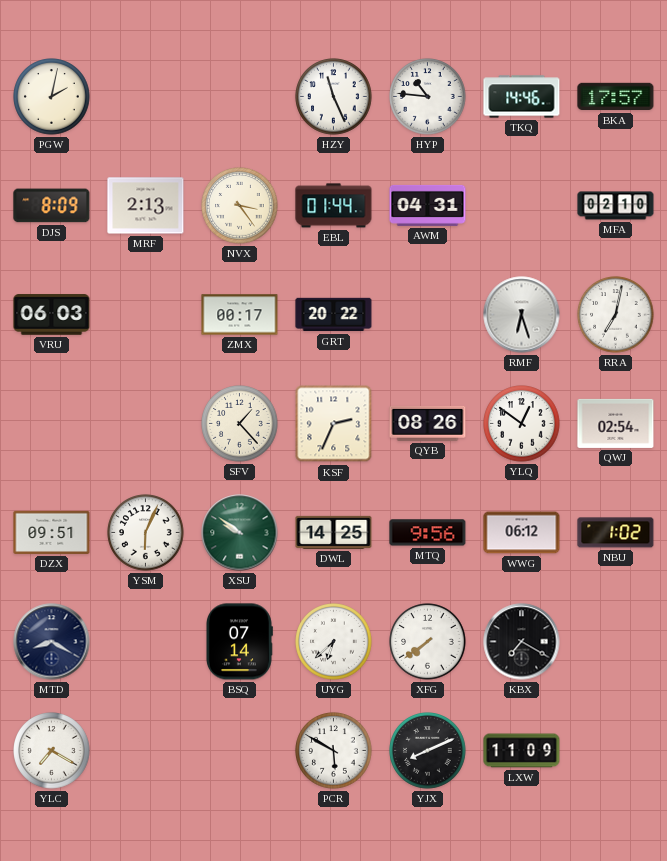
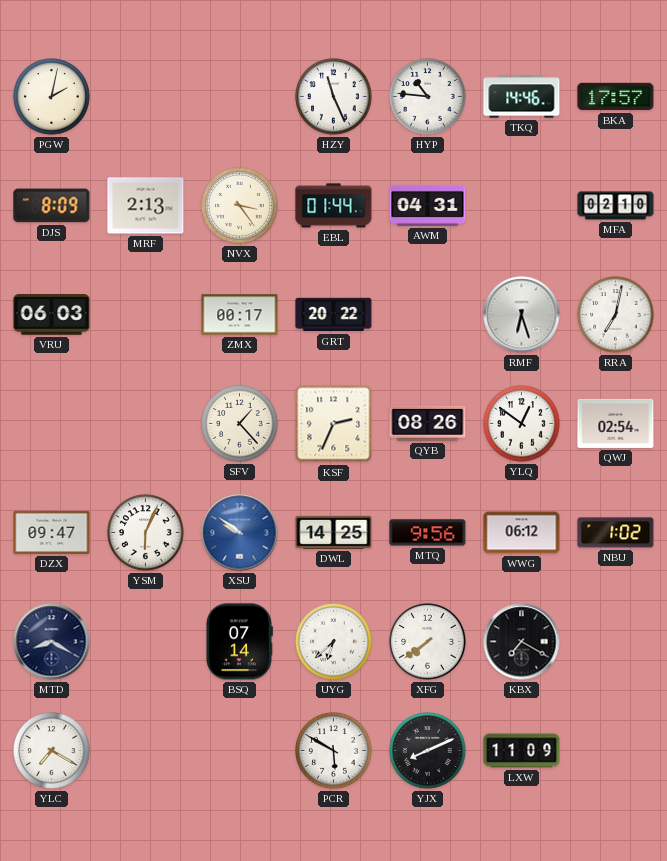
DZX: 09:51 -> 09:47 (52, 532)
XSU dial: green -> blue (240, 533)
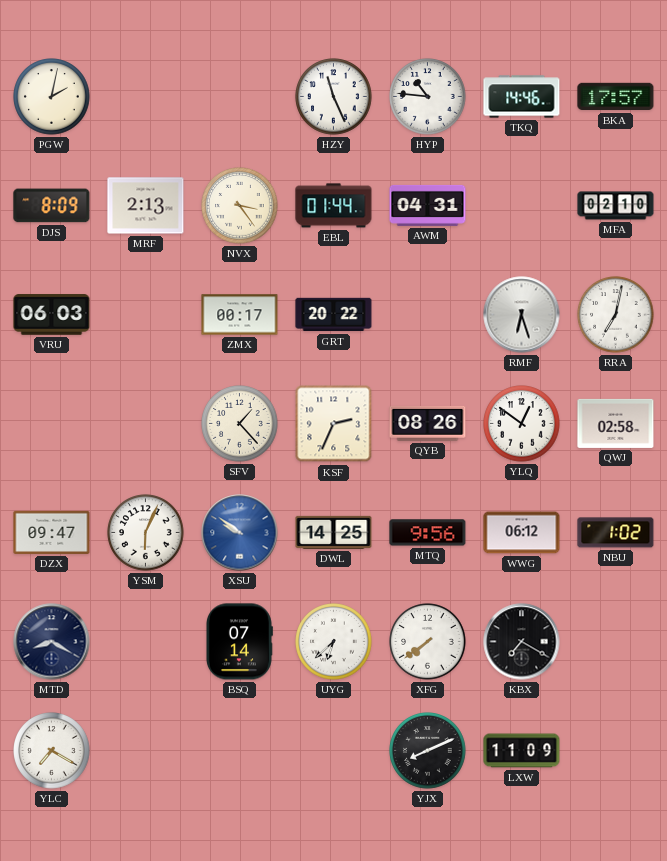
QWJ: 02:54 -> 02:58 (616, 423)
PCR: 5:50 -> none (334, 751)
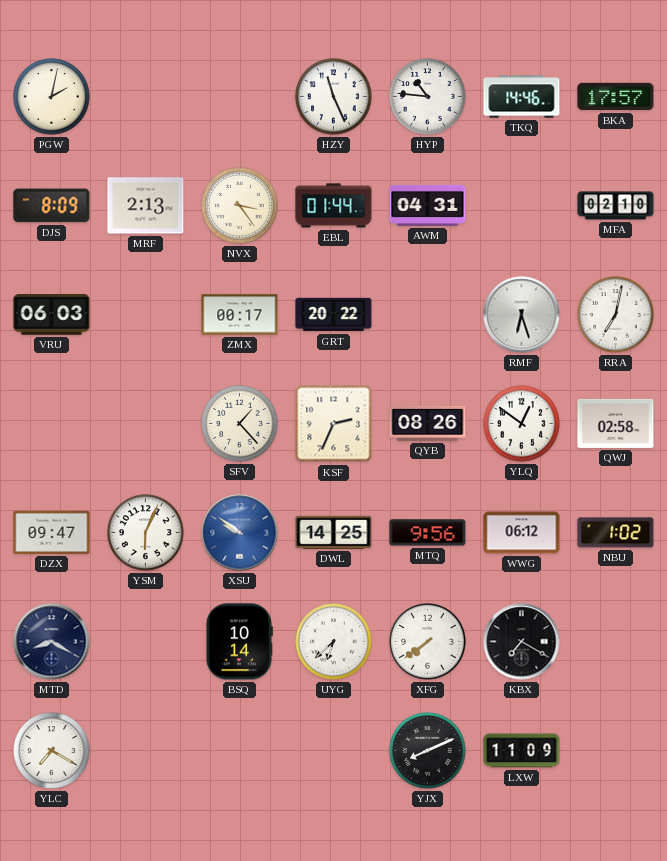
BSQ: 07:14 -> 10:14 (240, 642)
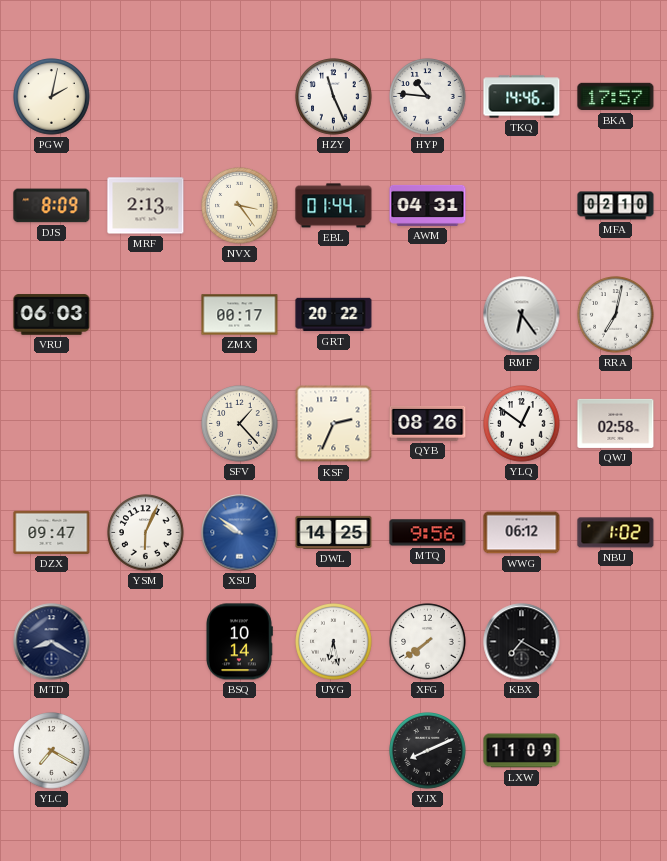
RMF: 6:27 -> 6:24 (522, 315)
UYG: 6:38 -> 6:28 (334, 642)
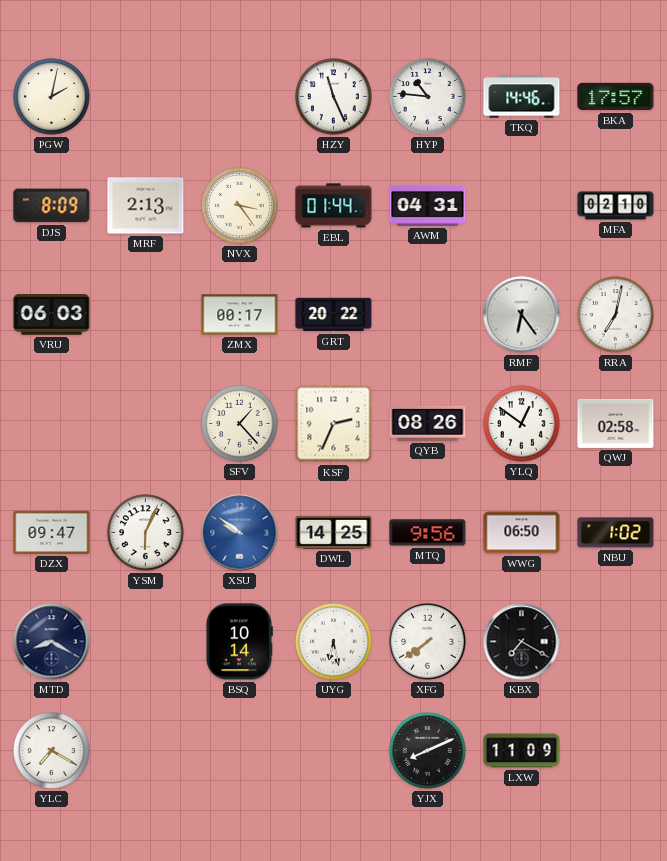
WWG: 06:12 -> 06:50 (522, 533)
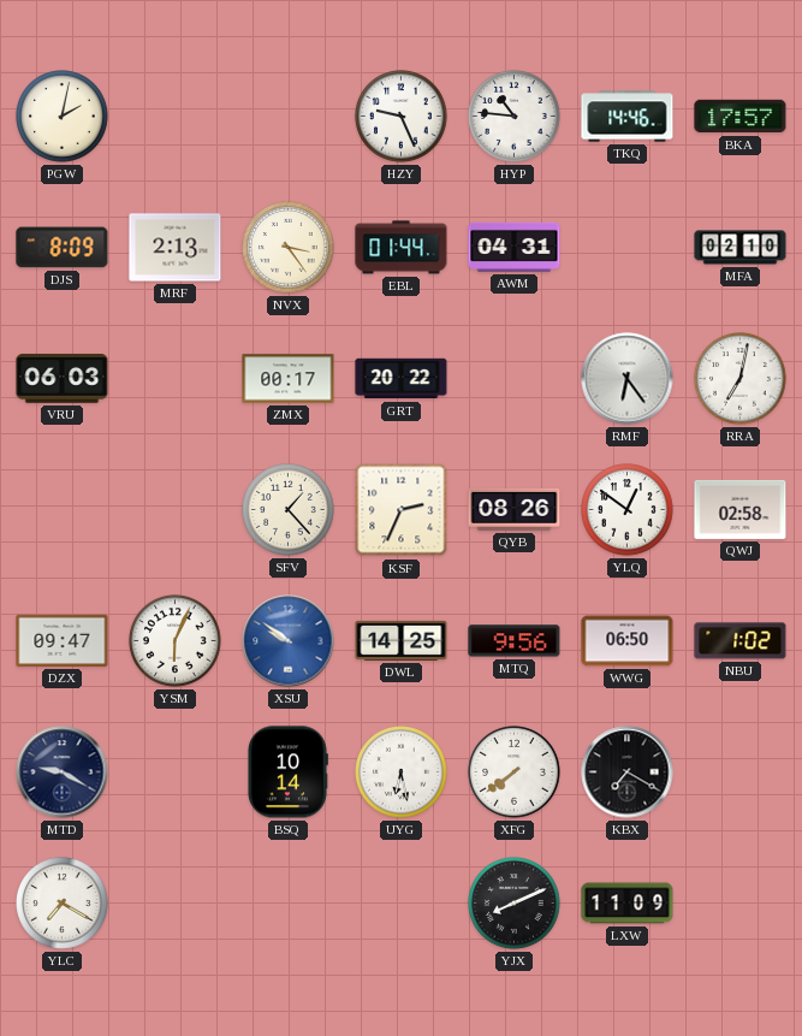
HZY: 11:26 -> 9:26 (402, 117)
MTD: 8:20 -> 9:20 (63, 772)
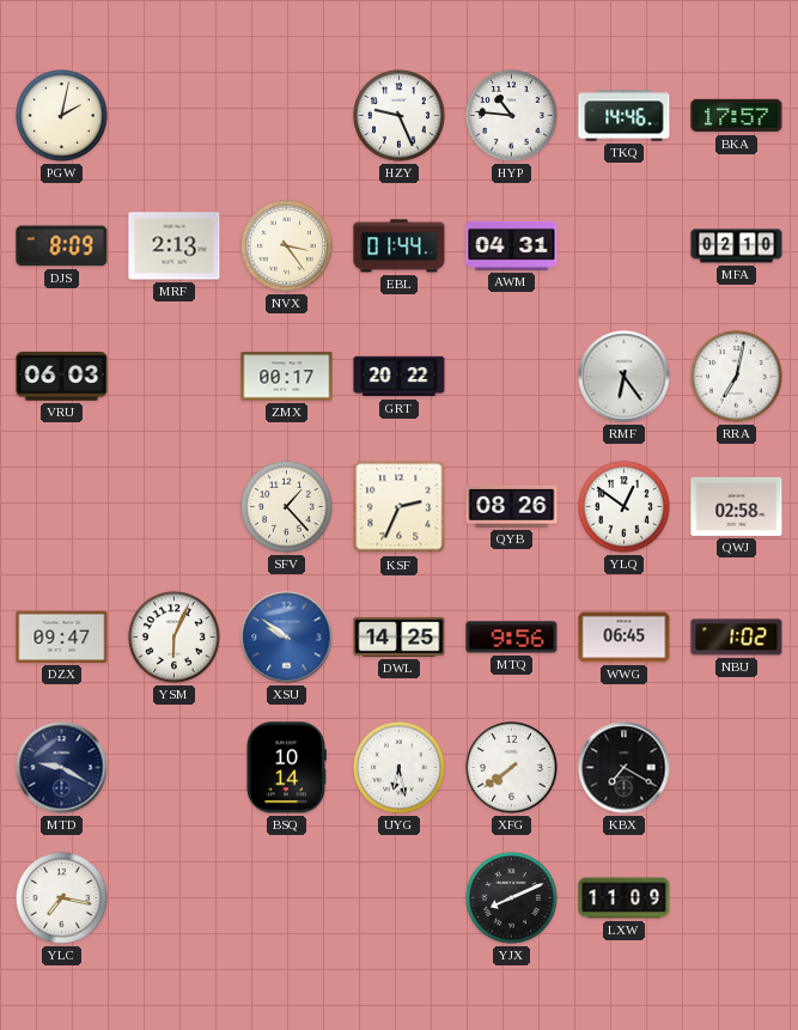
WWG: 06:50 -> 06:45 (625, 638)
YLC: 7:20 -> 7:17 (62, 898)
